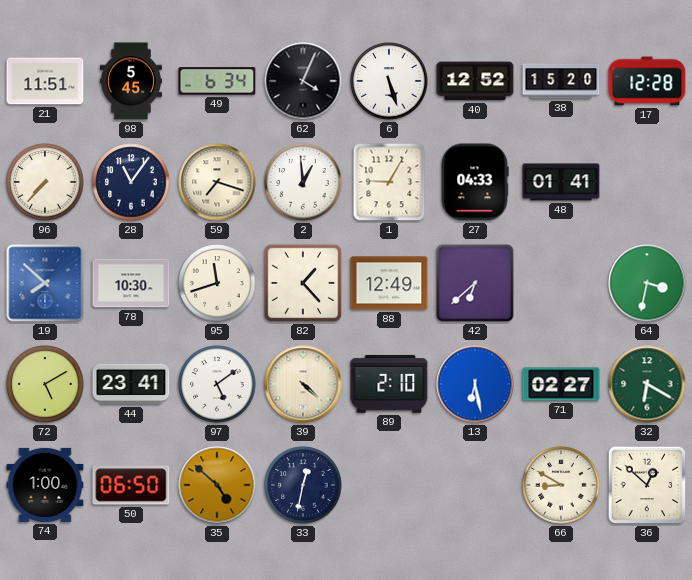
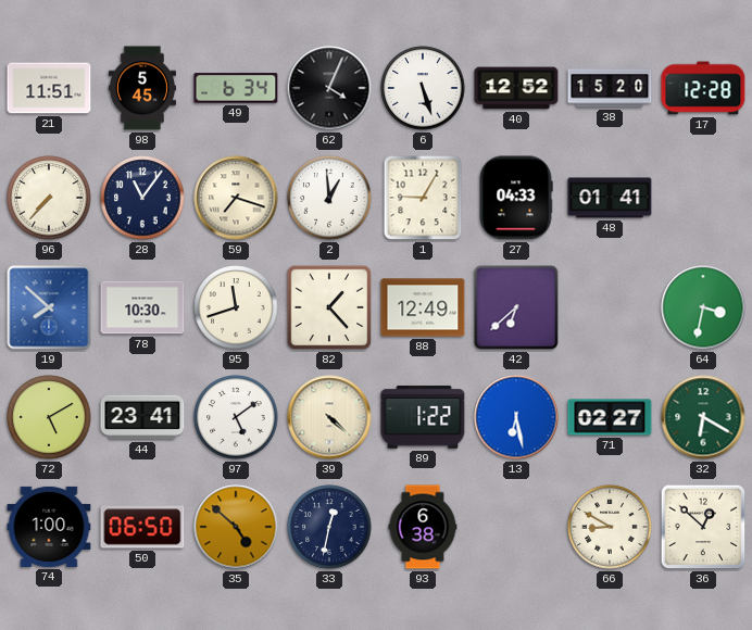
89: 2:10 -> 1:22 (423, 417)
93: none -> 6:38 (423, 527)
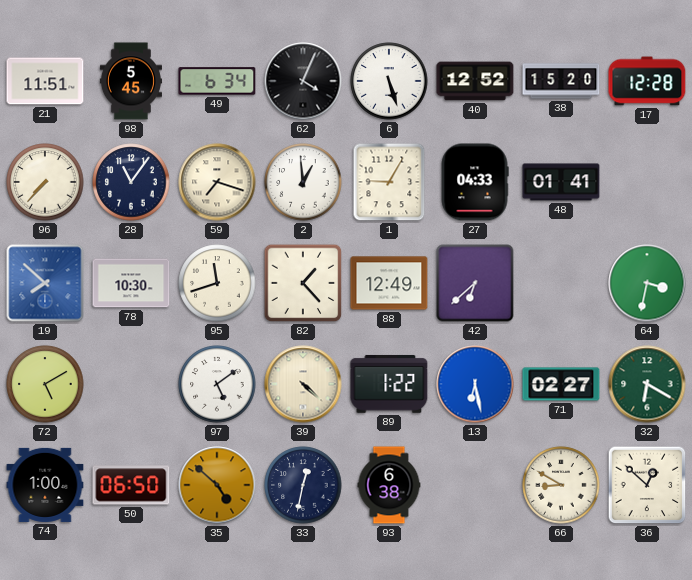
44: 23:41 -> none (142, 417)
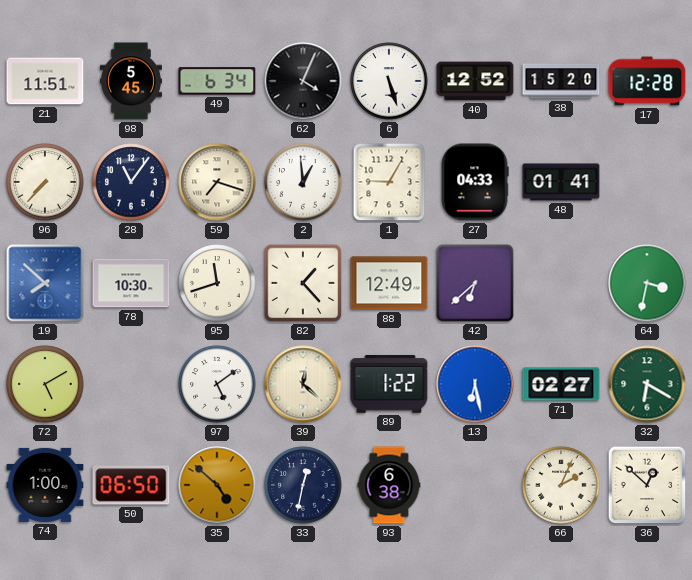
39: 4:22 -> 12:22 (303, 384)
66: 8:50 -> 2:04 (561, 485)
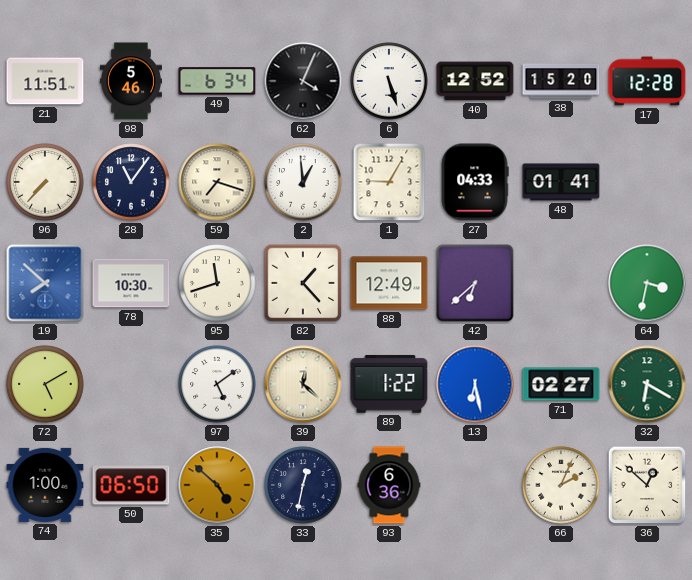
98: 5:45 -> 5:46 (131, 81)
93: 6:38 -> 6:36 (389, 485)
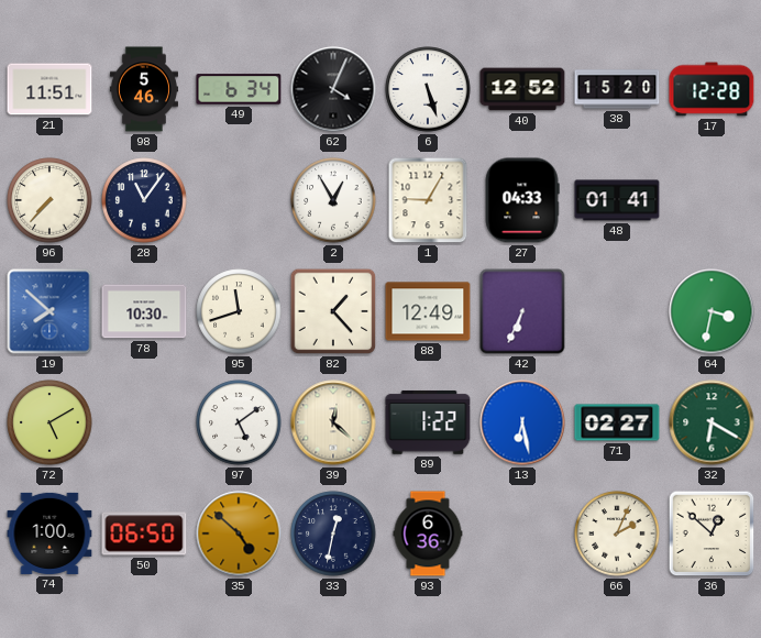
59: 7:18 -> none (217, 182)
2: 12:59 -> 12:55 (333, 200)
42: 6:38 -> 6:34 (522, 311)
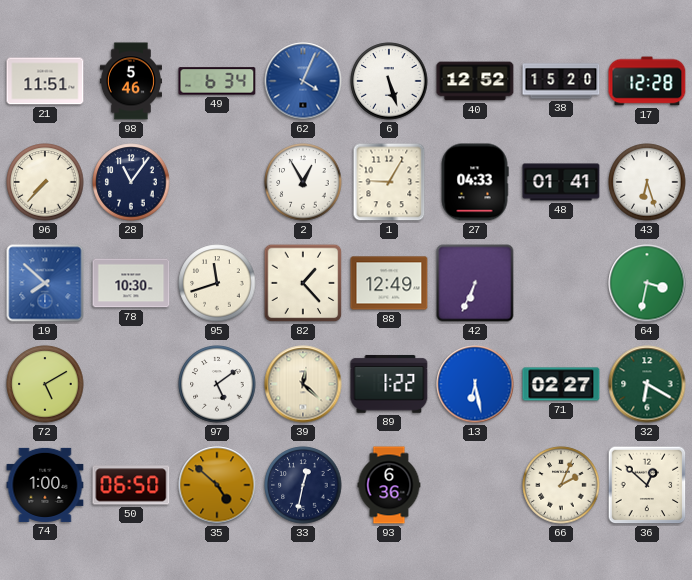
62 dial: black -> blue (303, 81)
43: none -> 6:27 (647, 182)
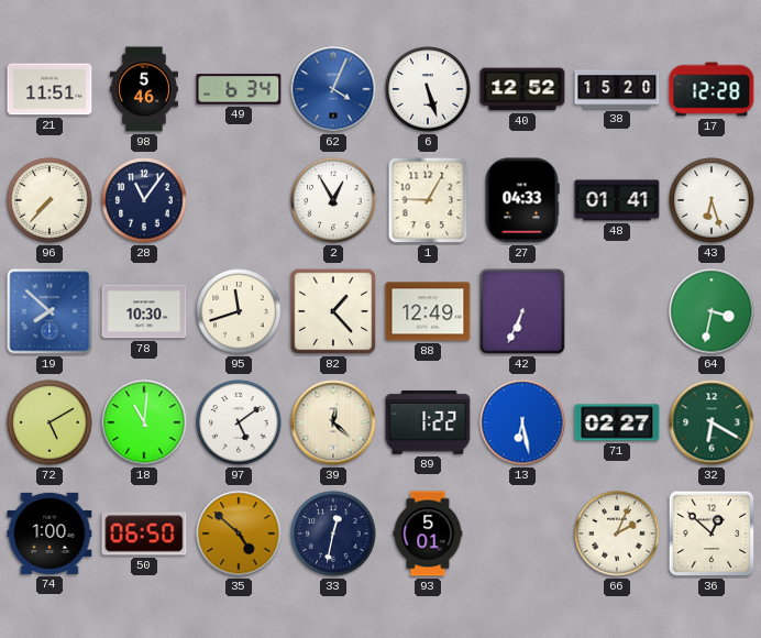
18: none -> 11:01 (144, 422)
93: 6:36 -> 5:01 (428, 533)
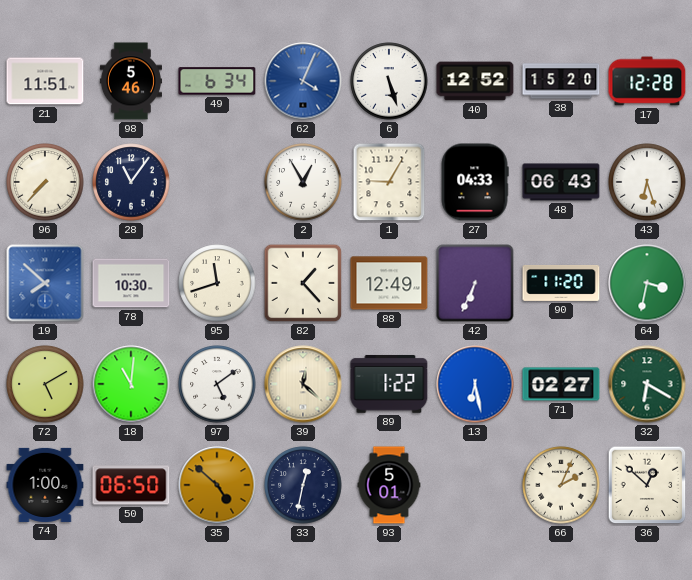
48: 01:41 -> 06:43 (561, 182)
90: none -> 11:20 (561, 284)
